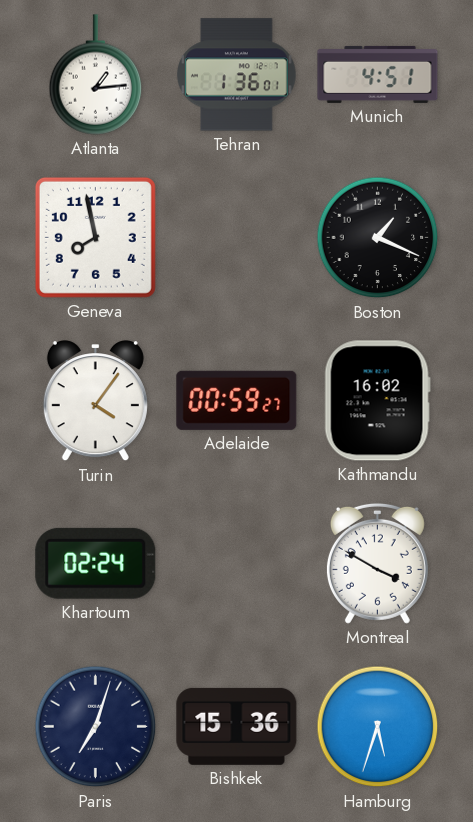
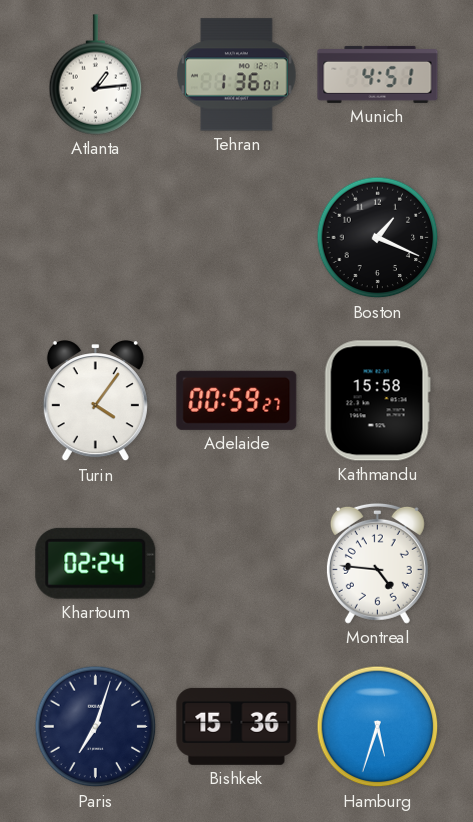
Geneva: 7:58 -> none (95, 237)
Kathmandu: 16:02 -> 15:58 (377, 401)
Montreal: 3:50 -> 4:46 (377, 563)
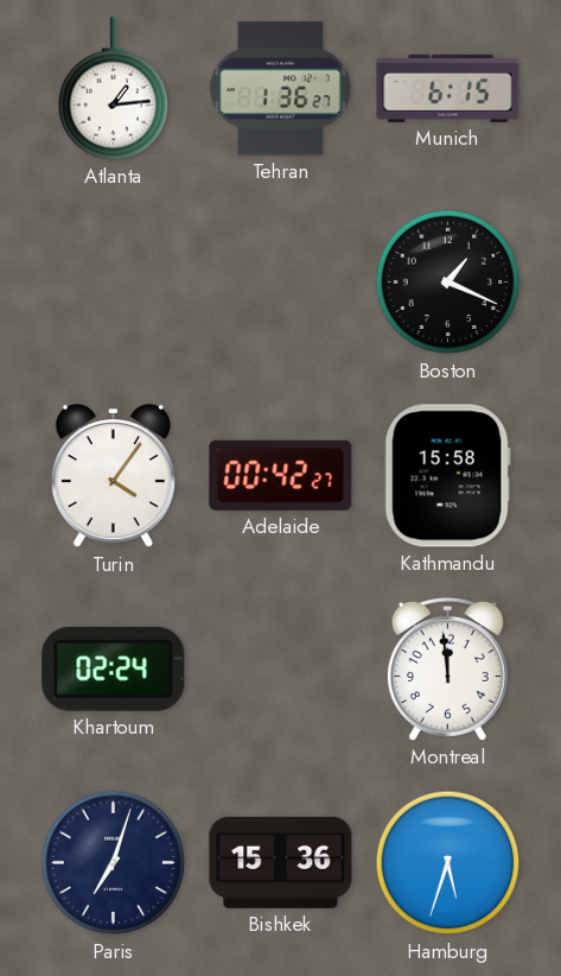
Tehran: 1:36:01 -> 1:36:27 (281, 89)
Munich: 4:51 -> 6:15 (448, 88)
Adelaide: 00:59 -> 00:42 (281, 475)
Montreal: 4:46 -> 11:59 (447, 668)
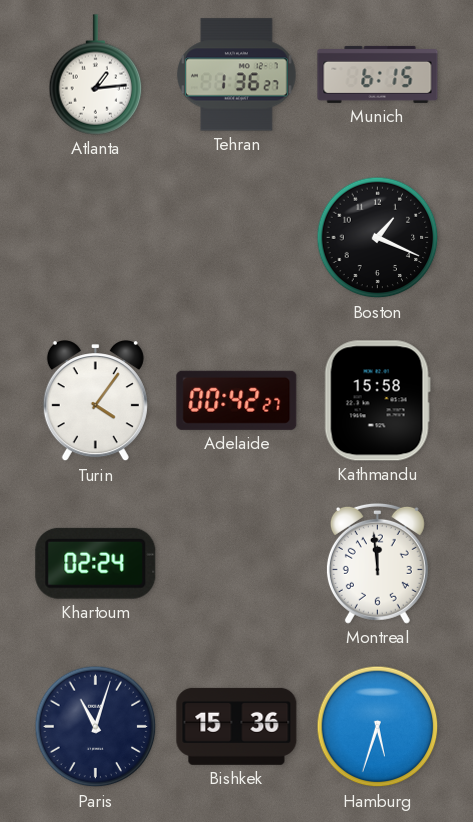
Paris: 7:03 -> 11:03 (96, 727)
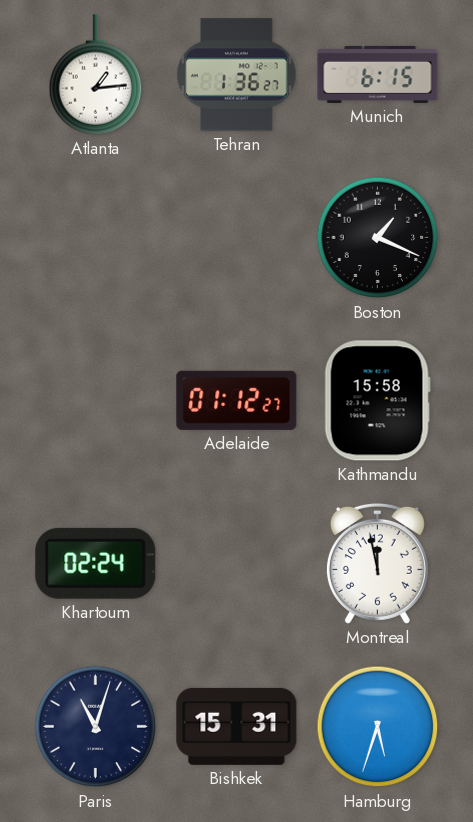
Turin: 4:06 -> none (95, 401)
Adelaide: 00:42 -> 01:12 (237, 400)
Montreal: 11:59 -> 11:58 (377, 563)
Bishkek: 15:36 -> 15:31 (237, 726)
